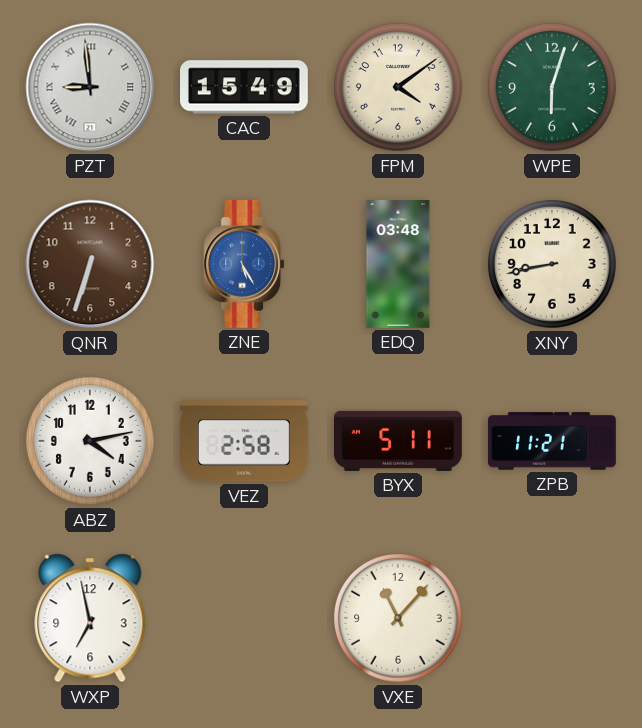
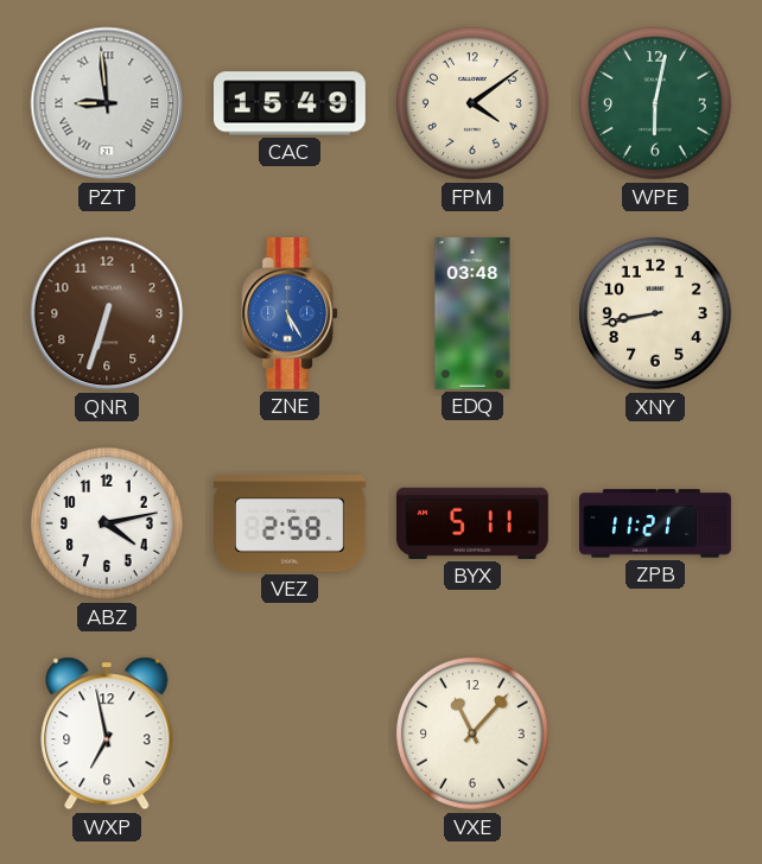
WPE: 6:03 -> 6:02 (655, 103)
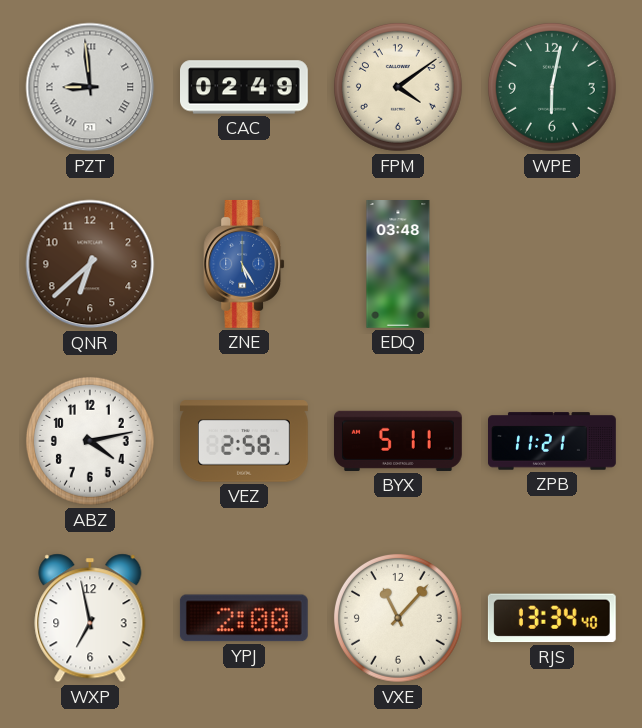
CAC: 15:49 -> 02:49 (245, 87)
QNR: 6:33 -> 6:38 (90, 264)
XNY: 8:43 -> none (655, 313)
YPJ: none -> 2:00 (244, 618)
RJS: none -> 13:34 (552, 618)
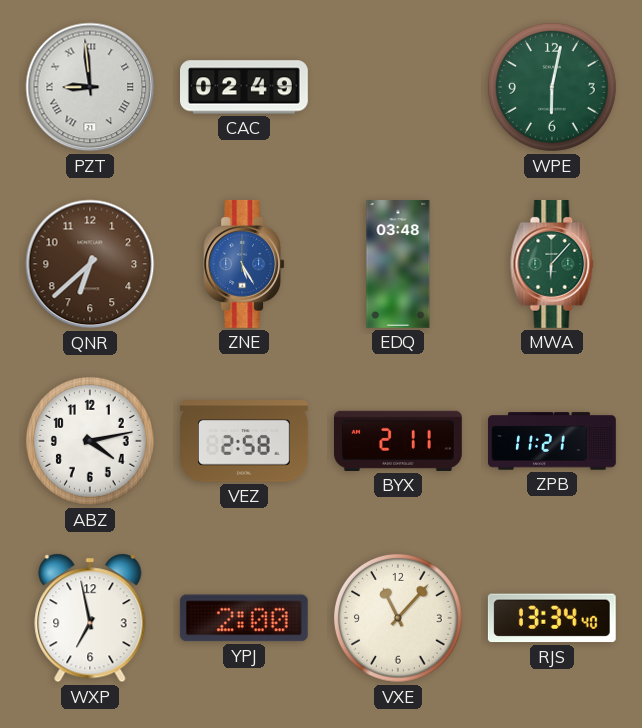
FPM: 4:09 -> none (398, 87)
MWA: none -> 6:07 (552, 264)
BYX: 5:11 -> 2:11 (398, 441)
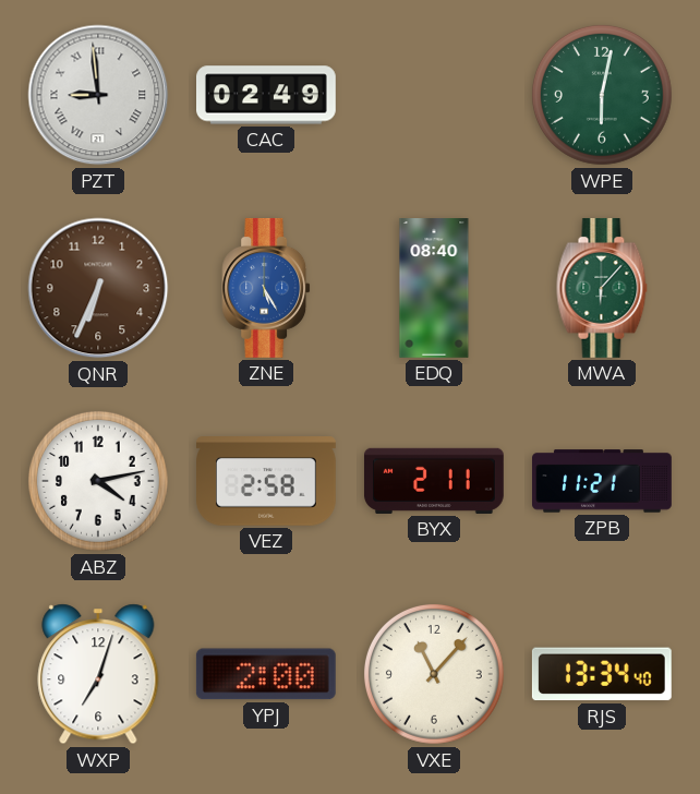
QNR: 6:38 -> 6:34 (98, 288)
EDQ: 03:48 -> 08:40 (434, 289)
WXP: 6:58 -> 7:03 (98, 674)
